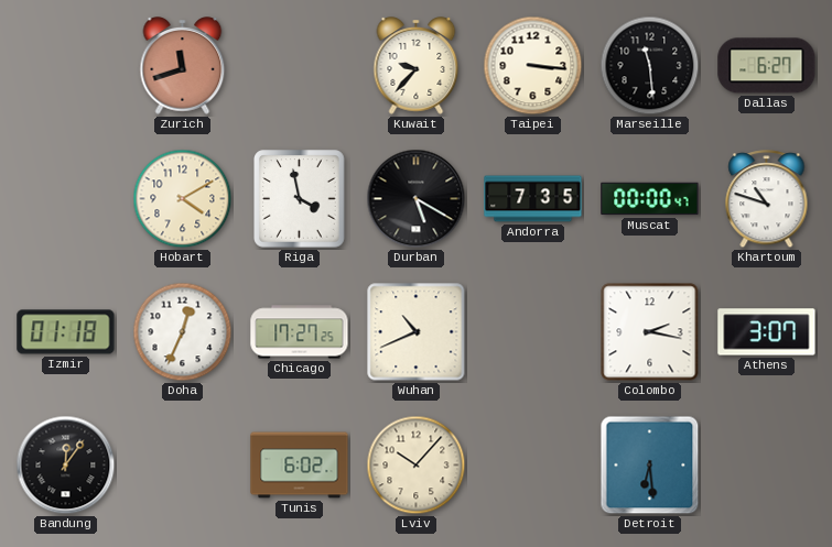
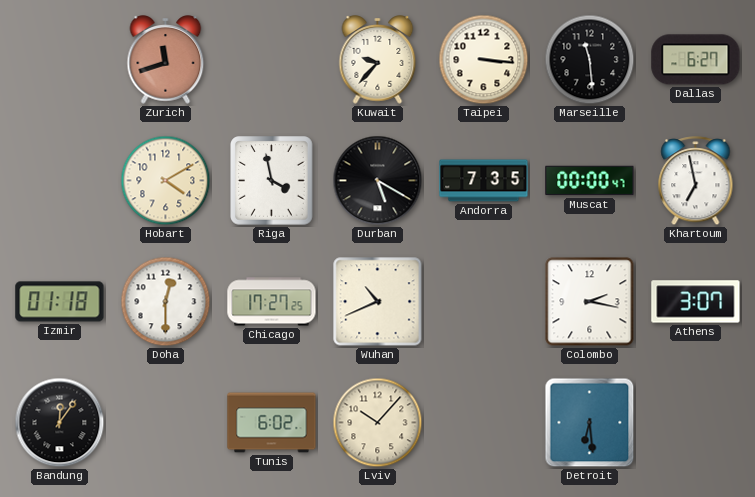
Khartoum: 10:48 -> 6:58 (696, 181)
Doha: 12:34 -> 12:30 (166, 302)
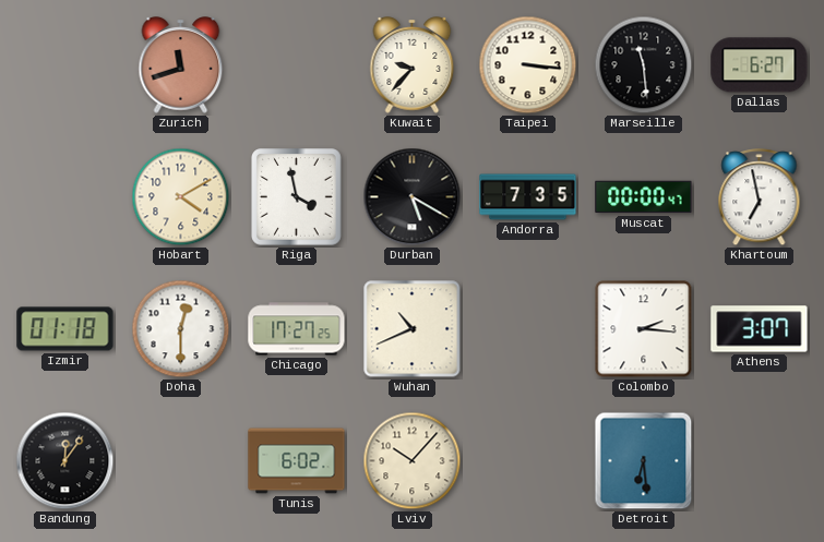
Colombo: 2:17 -> 2:16 (644, 329)
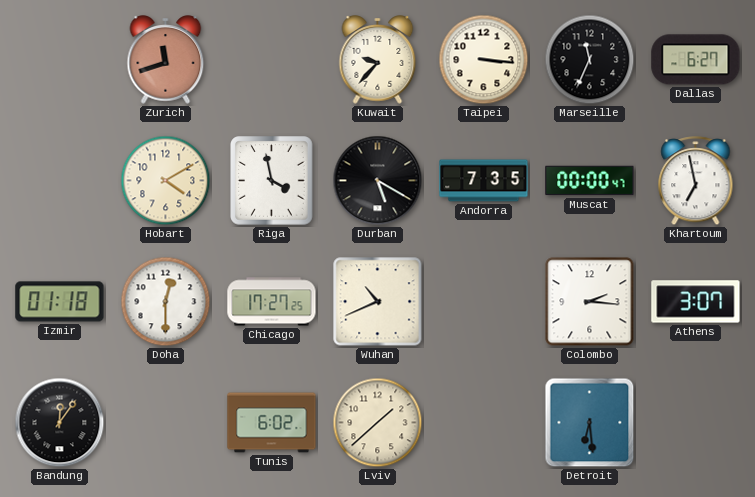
Marseille: 11:29 -> 11:34 (590, 60)
Lviv: 10:07 -> 1:38 (378, 423)
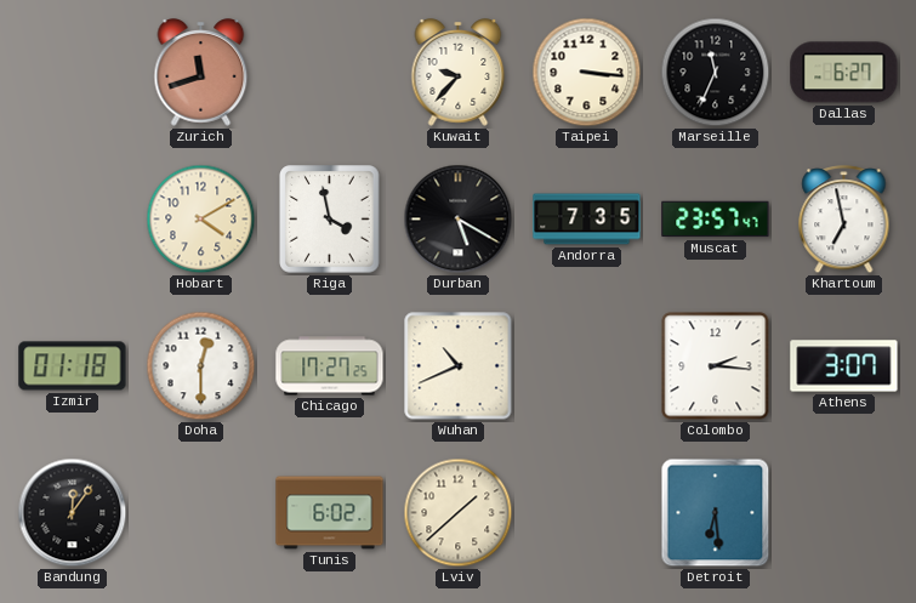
Muscat: 00:00 -> 23:57 (716, 220)
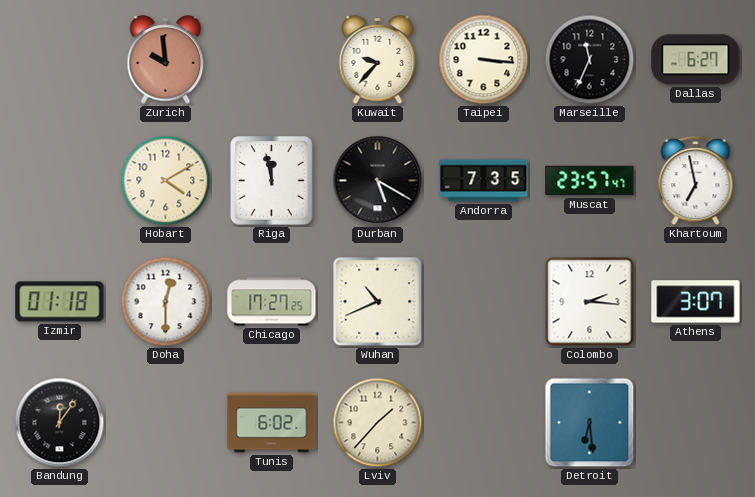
Zurich: 11:42 -> 9:59 (166, 60)
Riga: 3:58 -> 11:58 (272, 181)
Lviv: 1:38 -> 1:37 (378, 423)
